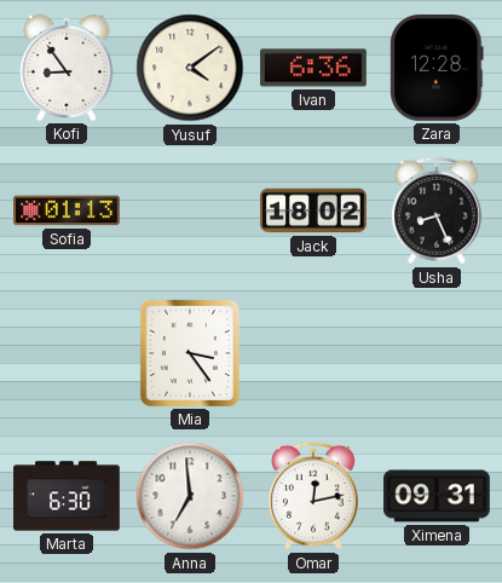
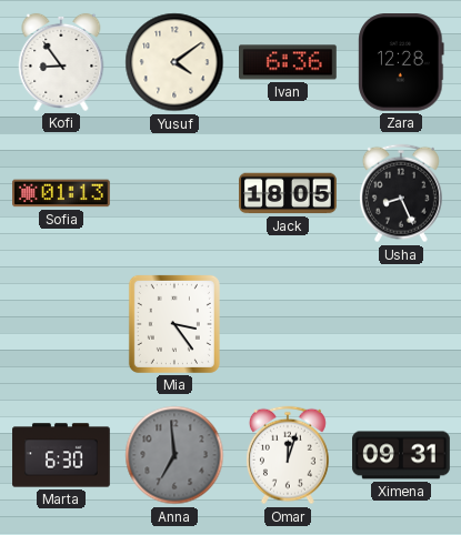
Jack: 18:02 -> 18:05 (288, 193)
Anna dial: white -> grey (174, 455)
Omar: 12:13 -> 12:03 (288, 455)
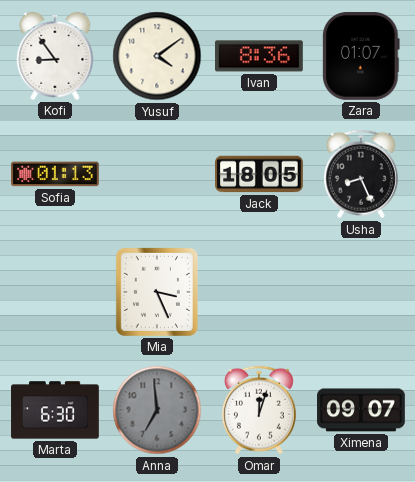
Ivan: 6:36 -> 8:36 (260, 56)
Zara: 12:28 -> 01:07 (361, 57)
Mia: 3:24 -> 3:26 (157, 292)
Ximena: 09:31 -> 09:07 (361, 410)
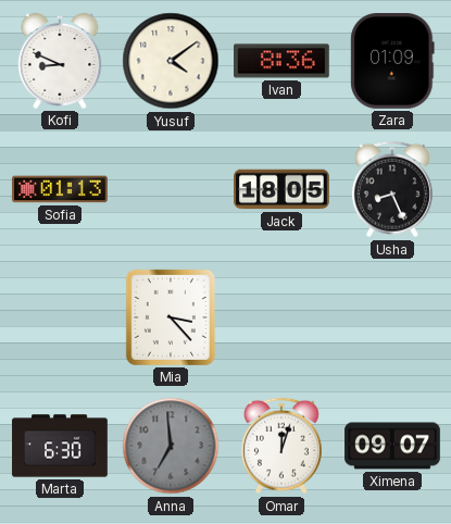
Kofi: 8:54 -> 8:49 (60, 61)
Zara: 01:07 -> 01:09 (392, 62)
Mia: 3:26 -> 3:23 (171, 317)
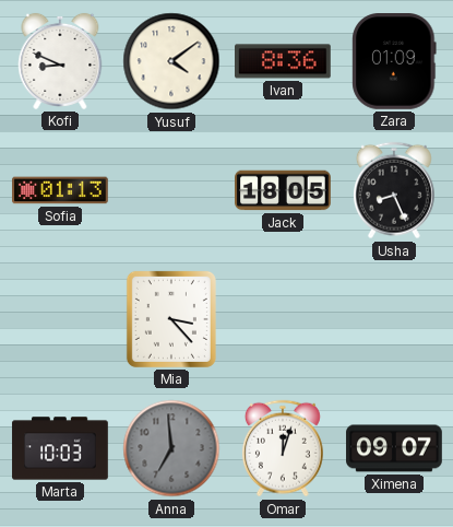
Marta: 6:30 -> 10:03 (60, 448)
